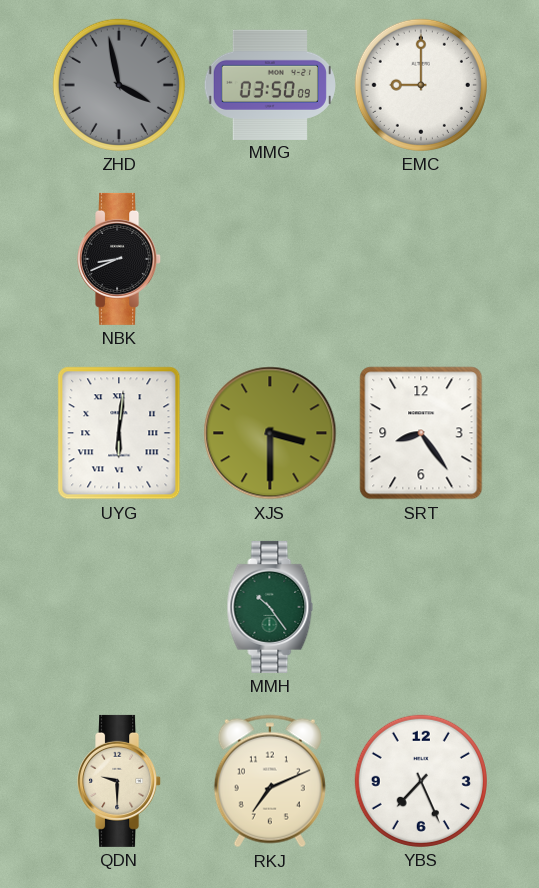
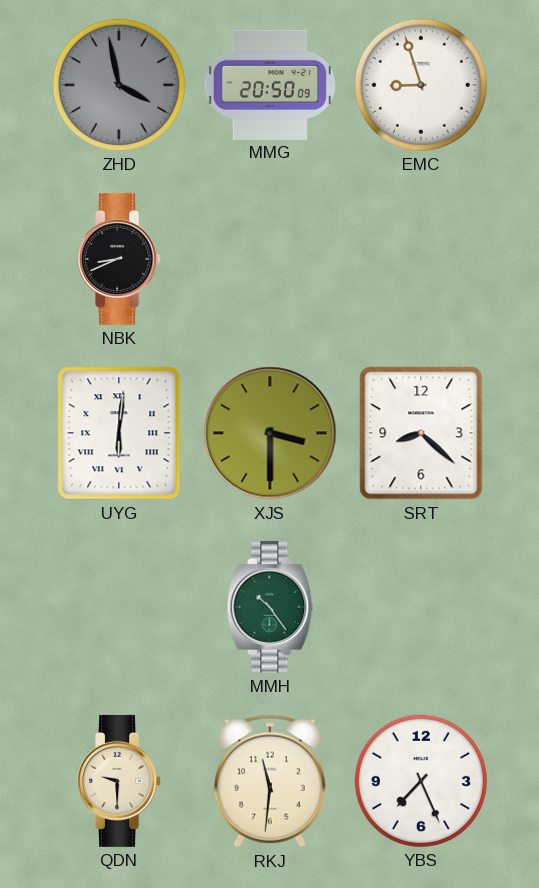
MMG: 03:50 -> 20:50 (270, 84)
EMC: 9:00 -> 8:57 (421, 85)
SRT: 8:24 -> 8:22 (421, 433)
RKJ: 7:11 -> 11:31 (270, 781)
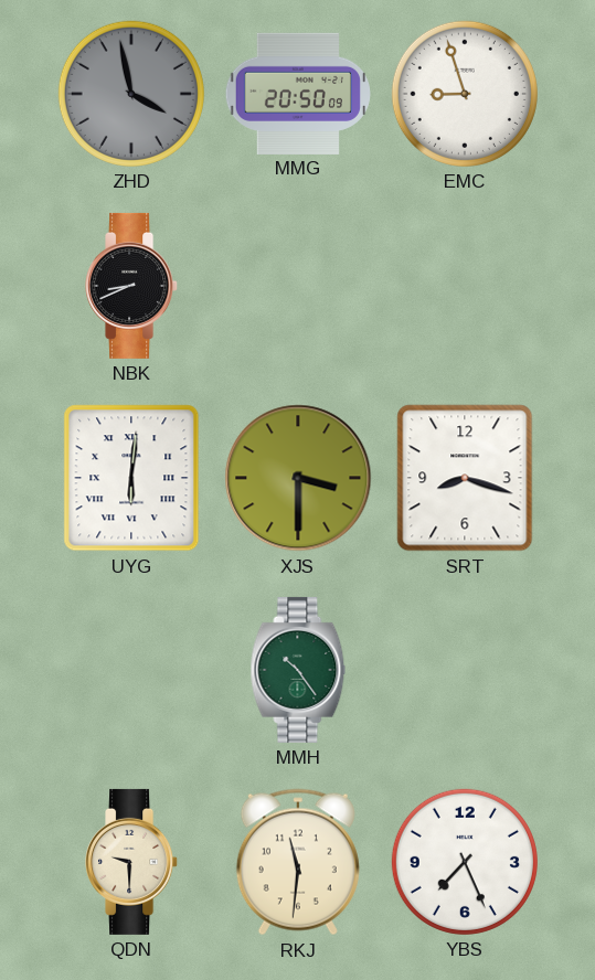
SRT: 8:22 -> 8:18 (465, 478)
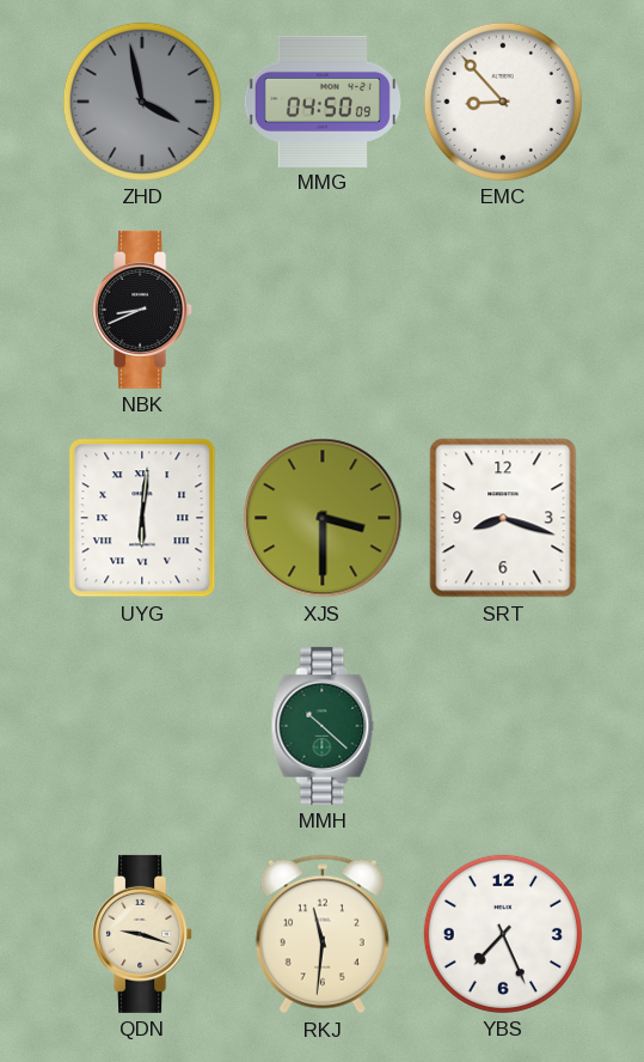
MMG: 20:50 -> 04:50 (323, 100)
EMC: 8:57 -> 8:53 (503, 102)
MMH: 10:24 -> 10:22 (323, 726)
QDN: 9:30 -> 9:18 (143, 934)
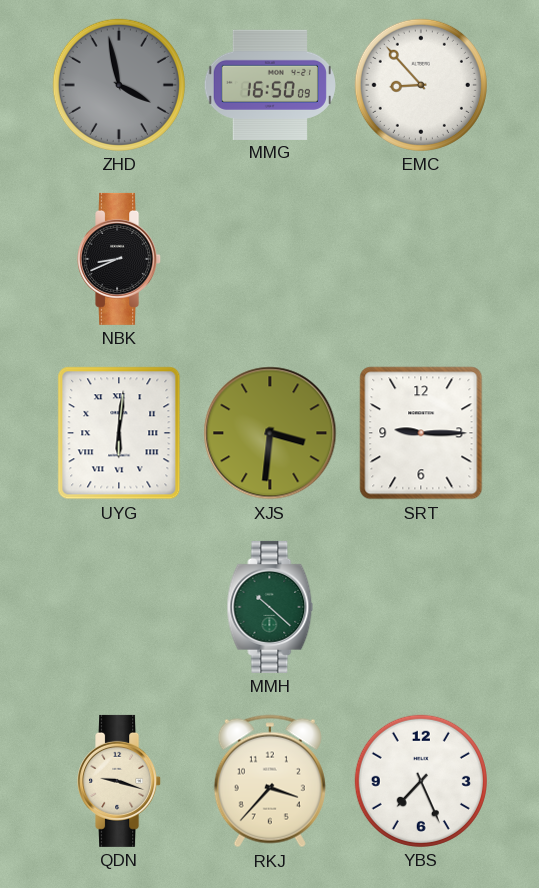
MMG: 04:50 -> 16:50 (270, 84)
XJS: 3:30 -> 3:31 (270, 433)
SRT: 8:18 -> 9:15 (421, 433)
RKJ: 11:31 -> 3:37 (270, 781)
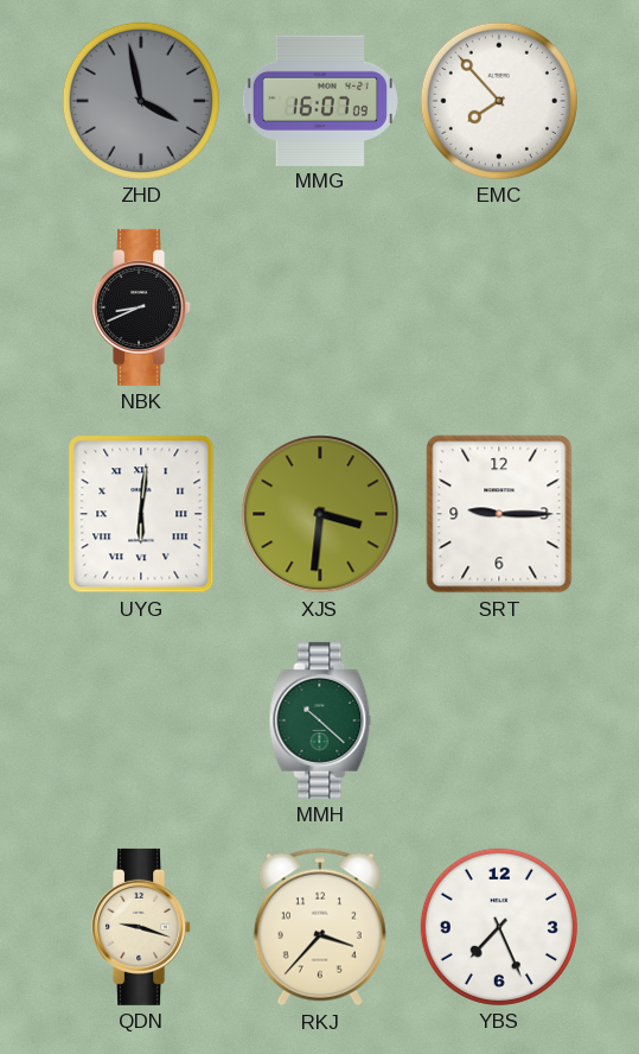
MMG: 16:50 -> 16:07 (320, 100)
EMC: 8:53 -> 7:53 (499, 101)
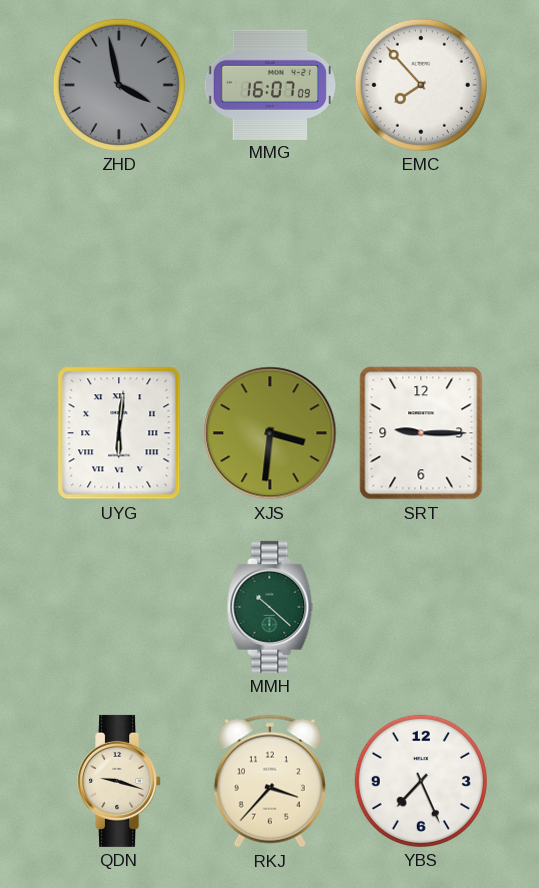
NBK: 8:41 -> none (142, 307)
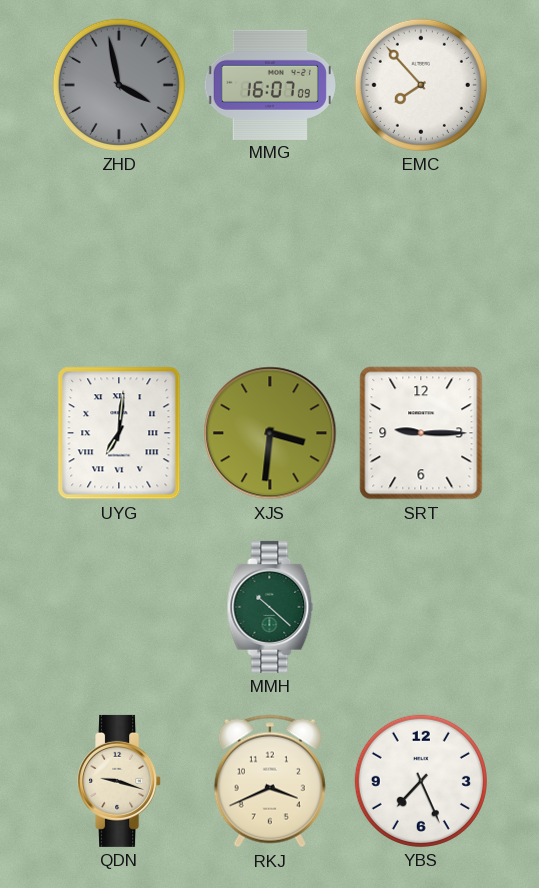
UYG: 6:01 -> 7:01 (119, 433)
RKJ: 3:37 -> 3:41 (270, 781)
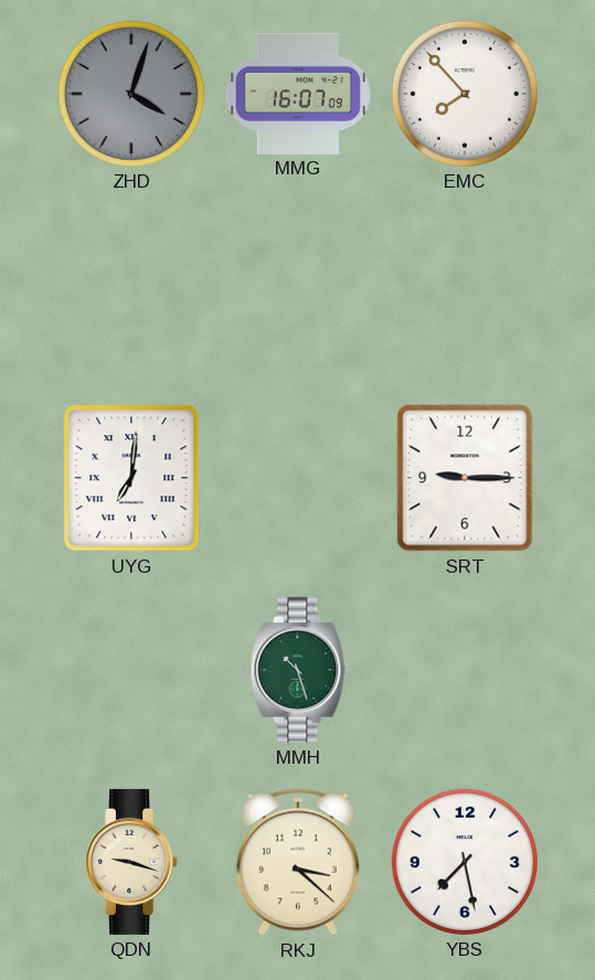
ZHD: 3:58 -> 4:03 (131, 94)
XJS: 3:31 -> none (270, 433)
MMH: 10:22 -> 10:27 (298, 670)
RKJ: 3:41 -> 3:22 (298, 862)
YBS: 7:26 -> 7:28 (465, 862)
